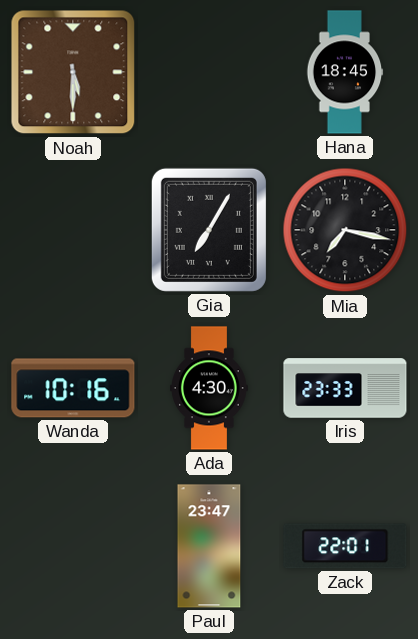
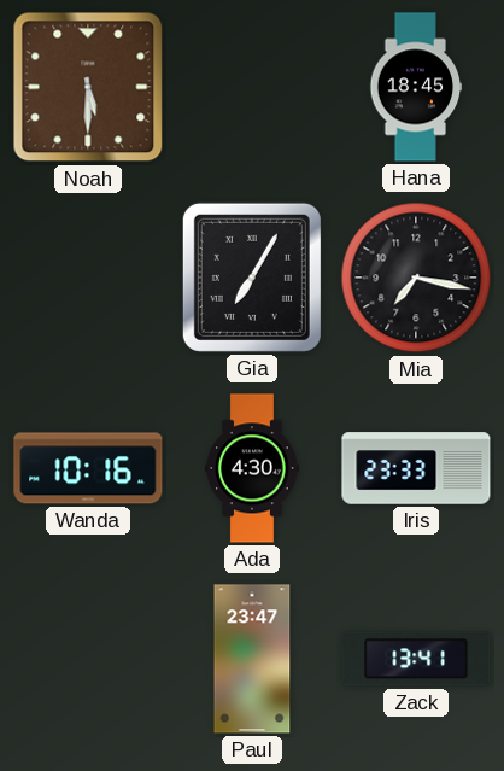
Zack: 22:01 -> 13:41 (416, 659)
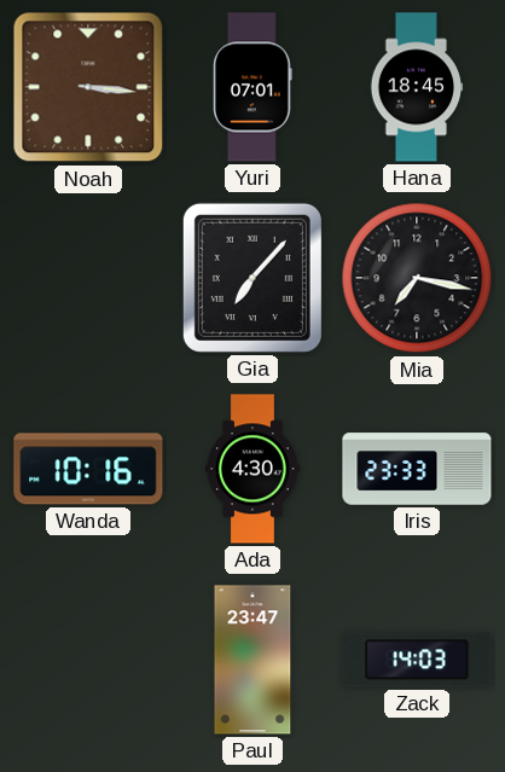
Noah: 5:30 -> 3:16 (88, 87)
Yuri: none -> 07:01 (252, 87)
Gia: 7:05 -> 7:07 (252, 278)
Zack: 13:41 -> 14:03 (417, 660)
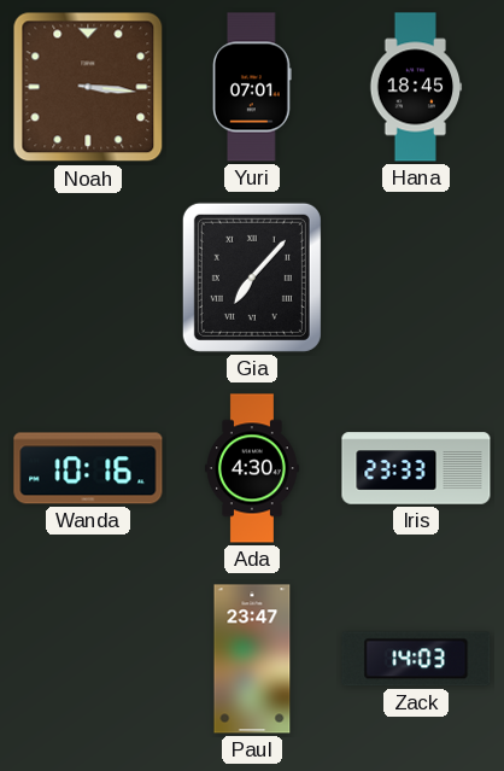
Mia: 7:17 -> none (417, 278)
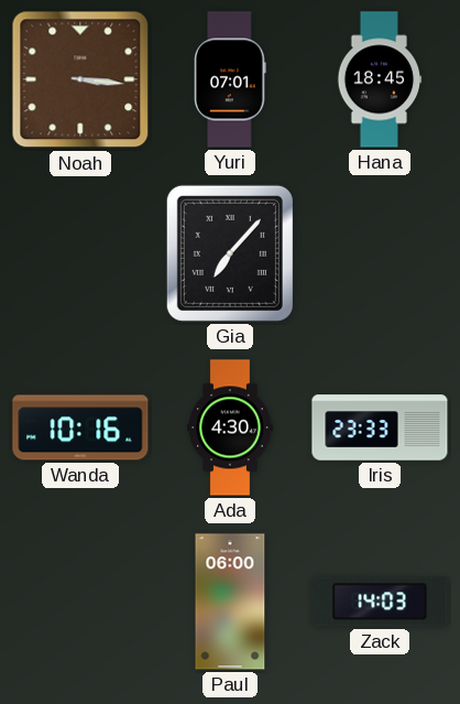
Paul: 23:47 -> 06:00 (230, 602)
